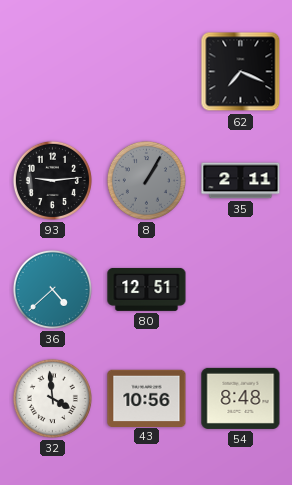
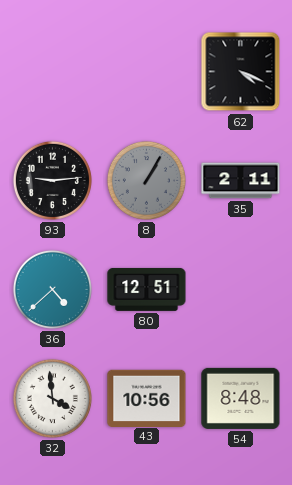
62: 7:19 -> 4:19 (241, 72)
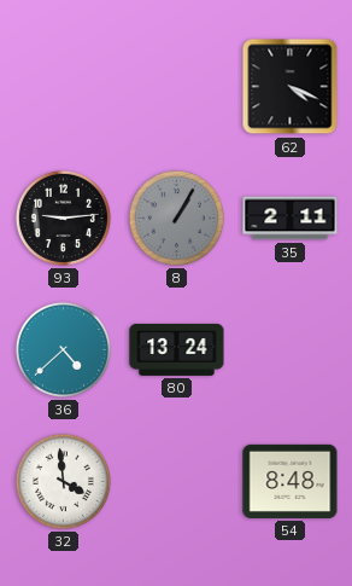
80: 12:51 -> 13:24 (177, 349)
43: 10:56 -> none (147, 398)
